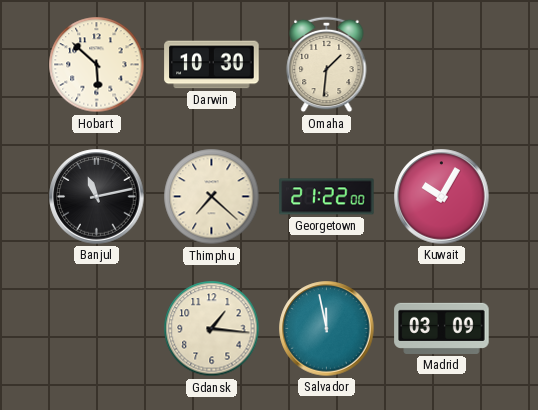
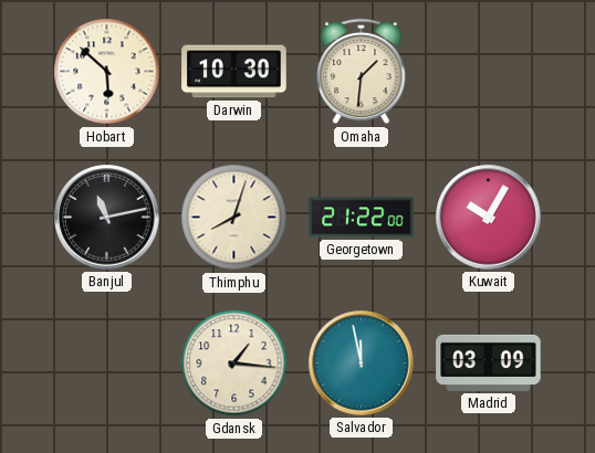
Thimphu: 7:22 -> 8:03 (234, 218)
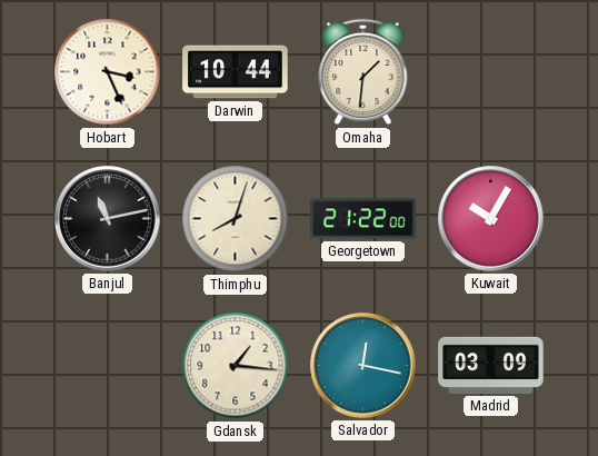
Hobart: 5:52 -> 3:26 (108, 72)
Darwin: 10:30 -> 10:44 (236, 72)
Salvador: 11:58 -> 12:17 (363, 366)
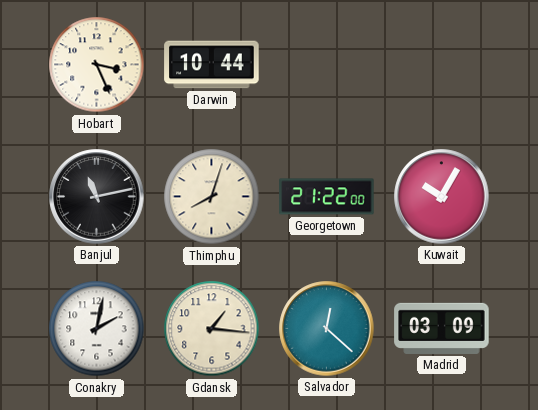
Omaha: 1:31 -> none (363, 72)
Conakry: none -> 2:02 (97, 329)
Salvador: 12:17 -> 12:22 (327, 329)
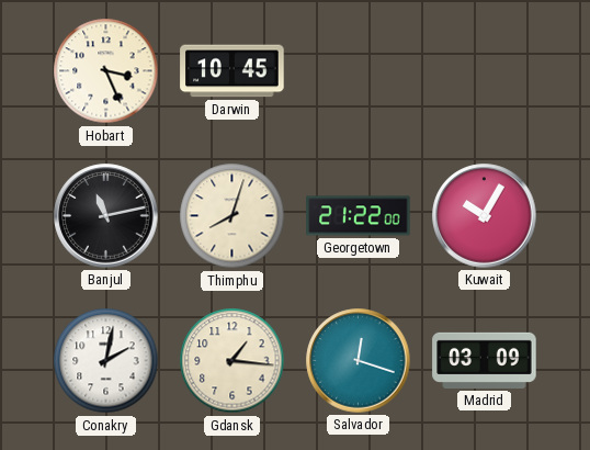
Darwin: 10:44 -> 10:45 (232, 71)
Salvador: 12:22 -> 12:18 (359, 361)
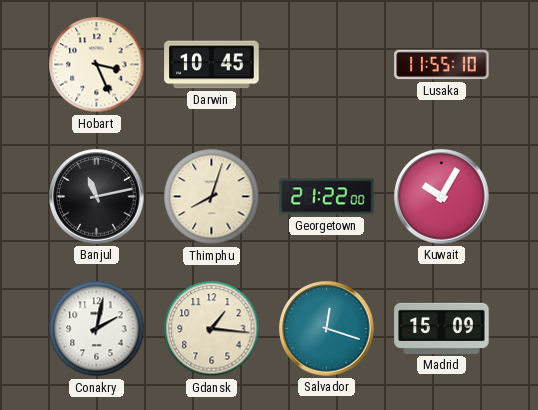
Lusaka: none -> 11:55 (442, 65)
Madrid: 03:09 -> 15:09 (442, 328)
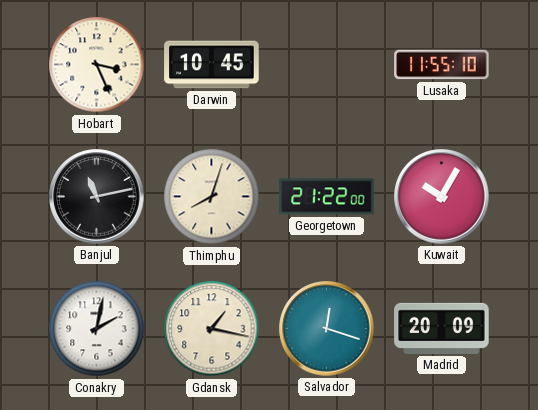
Gdansk: 1:16 -> 1:17 (212, 329)
Madrid: 15:09 -> 20:09 (442, 328)
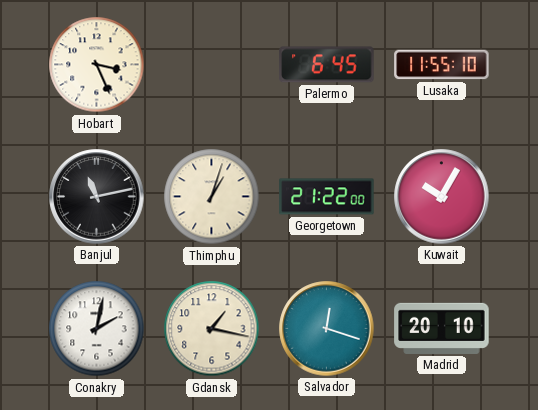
Darwin: 10:45 -> none (212, 65)
Palermo: none -> 6:45 (327, 65)
Thimphu: 8:03 -> 1:03 (212, 197)
Madrid: 20:09 -> 20:10 (442, 328)
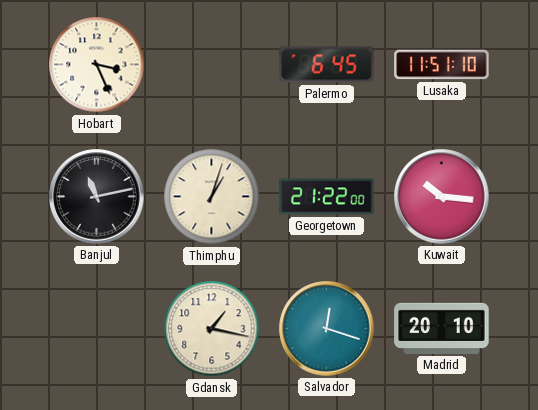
Lusaka: 11:55 -> 11:51 (442, 65)
Kuwait: 10:05 -> 10:16 (442, 197)
Conakry: 2:02 -> none (97, 329)
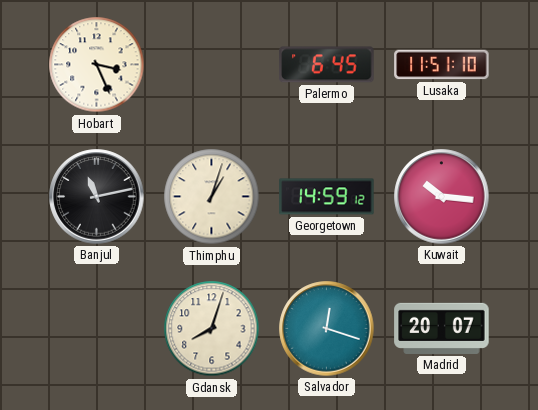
Georgetown: 21:22 -> 14:59 (327, 197)
Gdansk: 1:17 -> 8:03 (212, 329)
Madrid: 20:10 -> 20:07 (442, 328)
